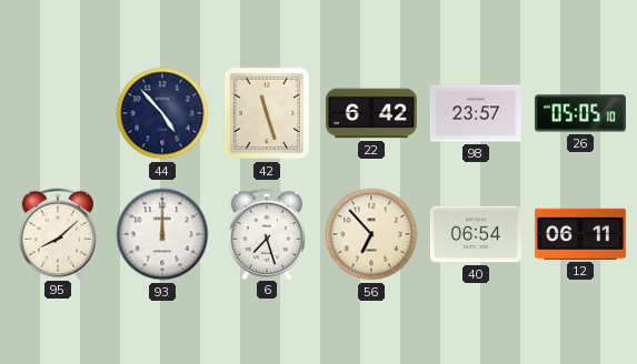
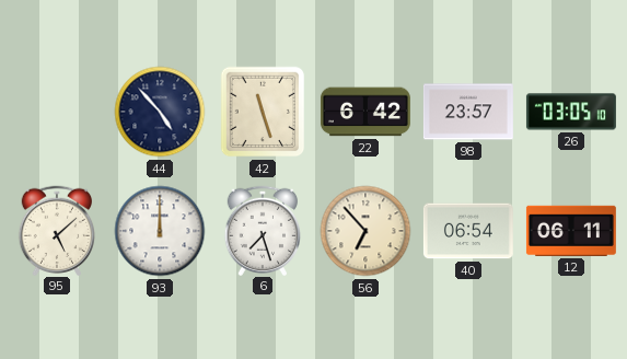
26: 05:05 -> 03:05 (571, 112)
95: 8:08 -> 5:08 (56, 230)
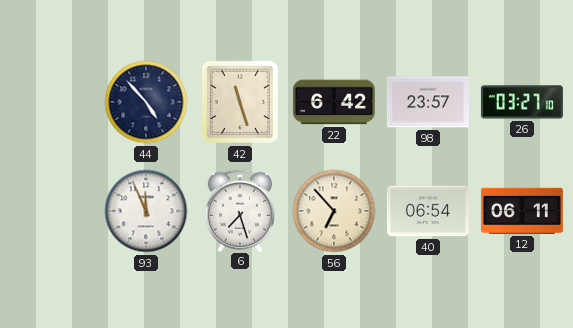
26: 03:05 -> 03:27 (522, 102)
95: 5:08 -> none (56, 230)
93: 12:00 -> 11:56 (146, 211)
